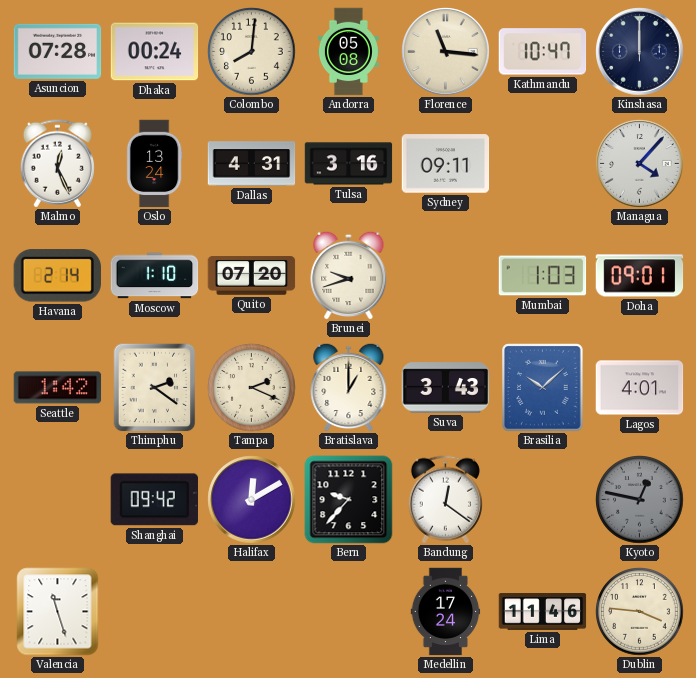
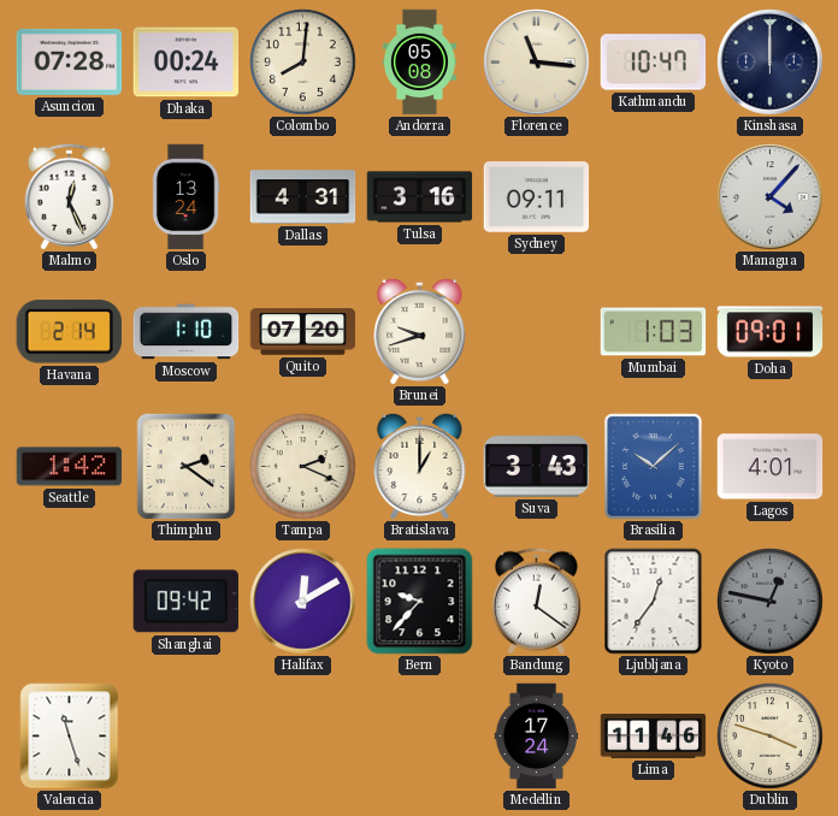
Ljubljana: none -> 12:36 (654, 602)
Dublin: 3:46 -> 3:48 (771, 737)
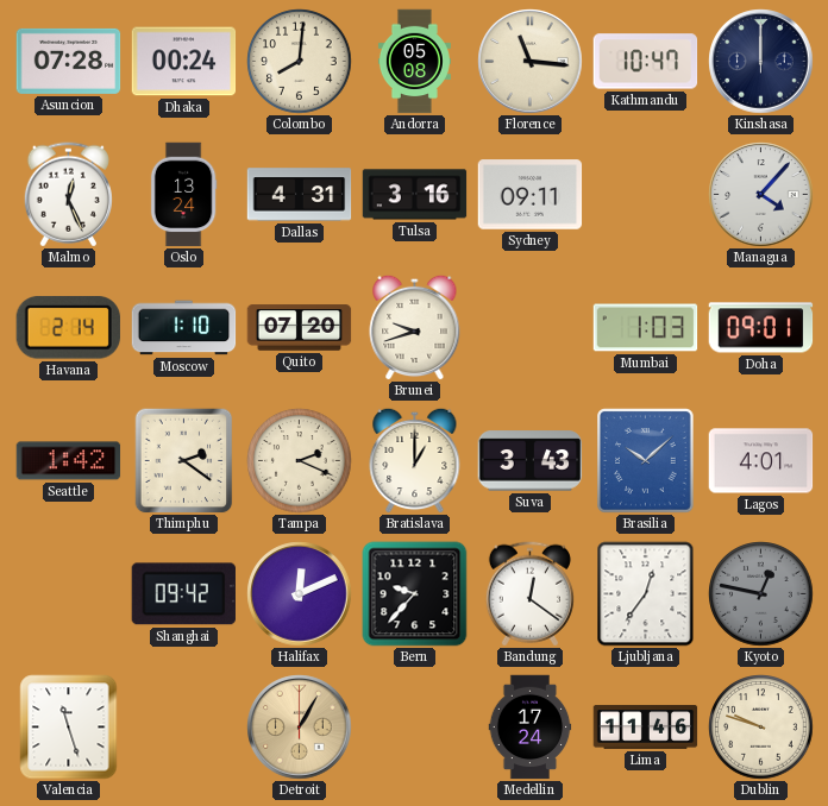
Halifax: 12:10 -> 12:11 (300, 594)
Detroit: none -> 1:05 (300, 728)
Dublin: 3:48 -> 9:48 (761, 728)
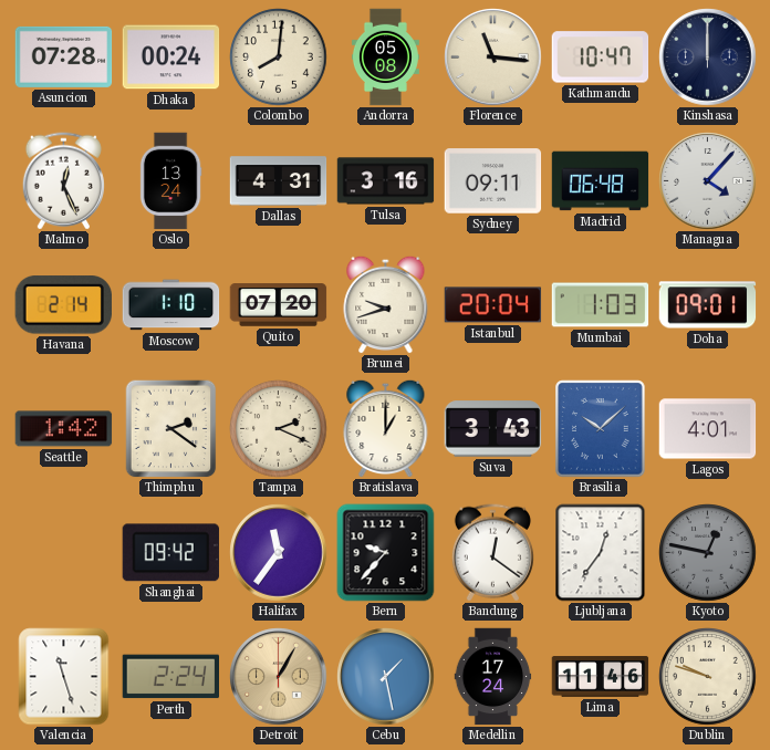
Madrid: none -> 06:48 (601, 181)
Istanbul: none -> 20:04 (493, 305)
Halifax: 12:11 -> 11:36 (279, 553)
Perth: none -> 2:24 (170, 677)
Cebu: none -> 1:28 (386, 677)
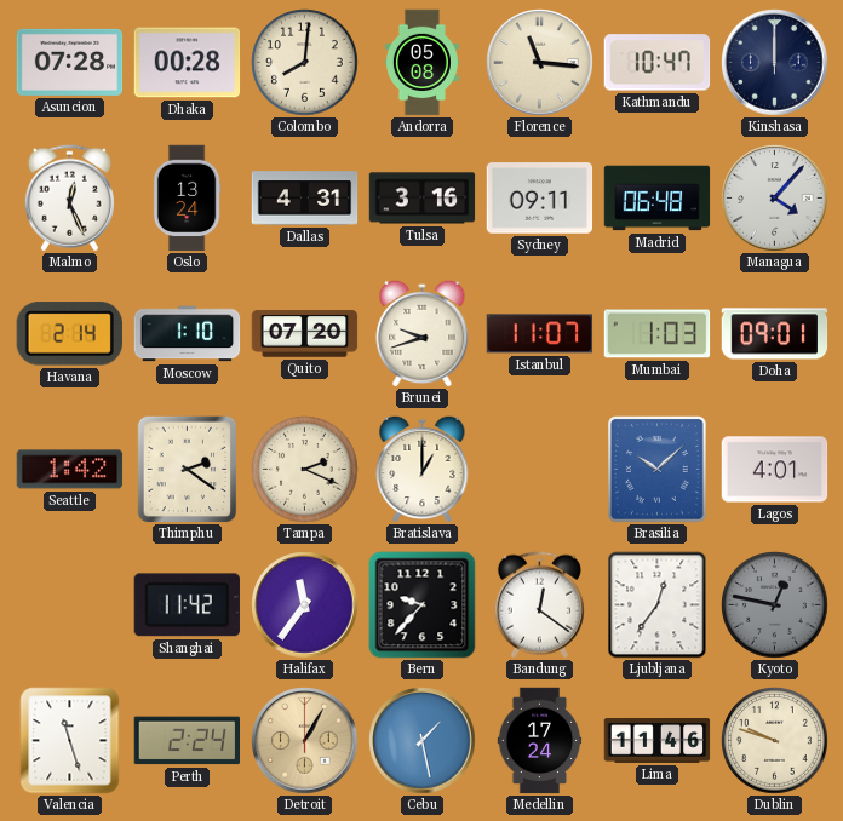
Dhaka: 00:24 -> 00:28 (188, 63)
Istanbul: 20:04 -> 11:07 (540, 334)
Suva: 3:43 -> none (493, 429)
Shanghai: 09:42 -> 11:42 (187, 605)
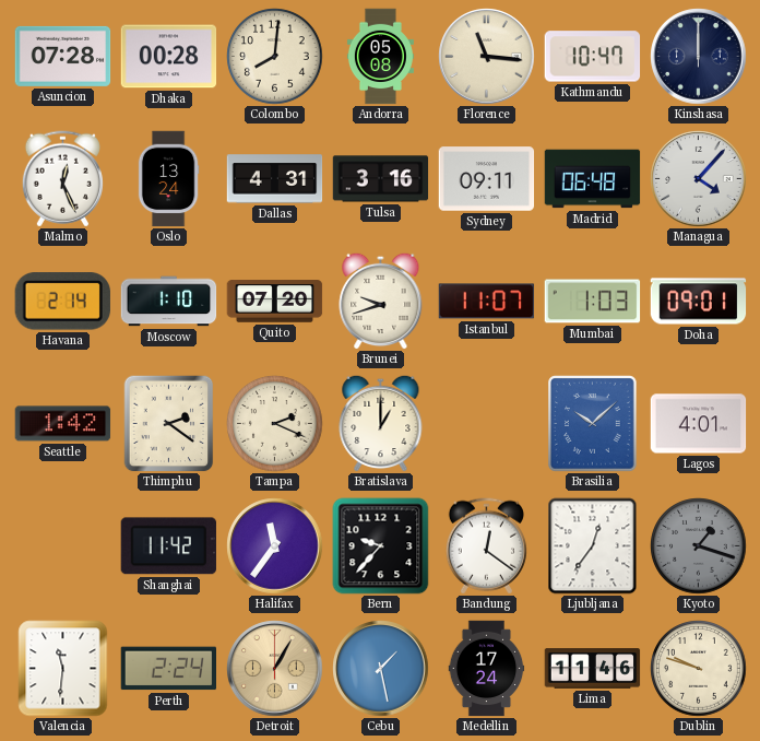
Kyoto: 12:47 -> 1:18 (699, 546)
Valencia: 11:27 -> 11:31 (63, 669)
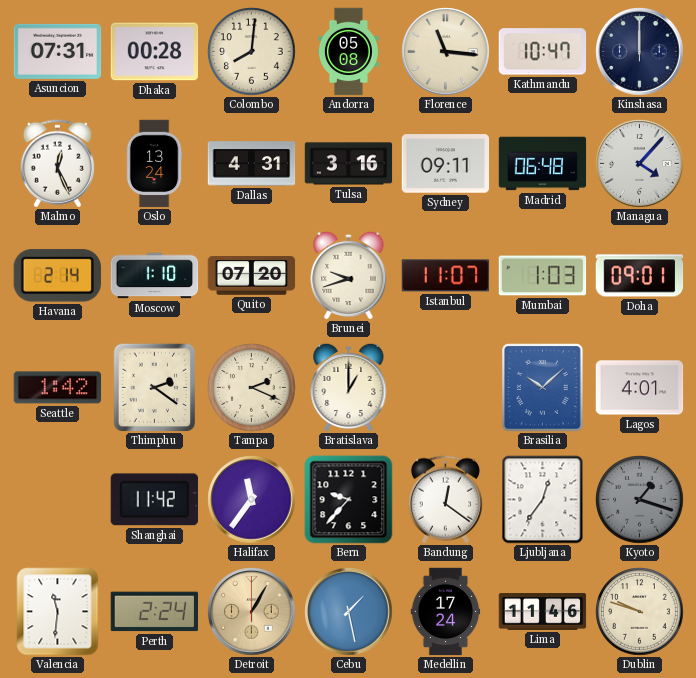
Asuncion: 07:28 -> 07:31 (58, 51)
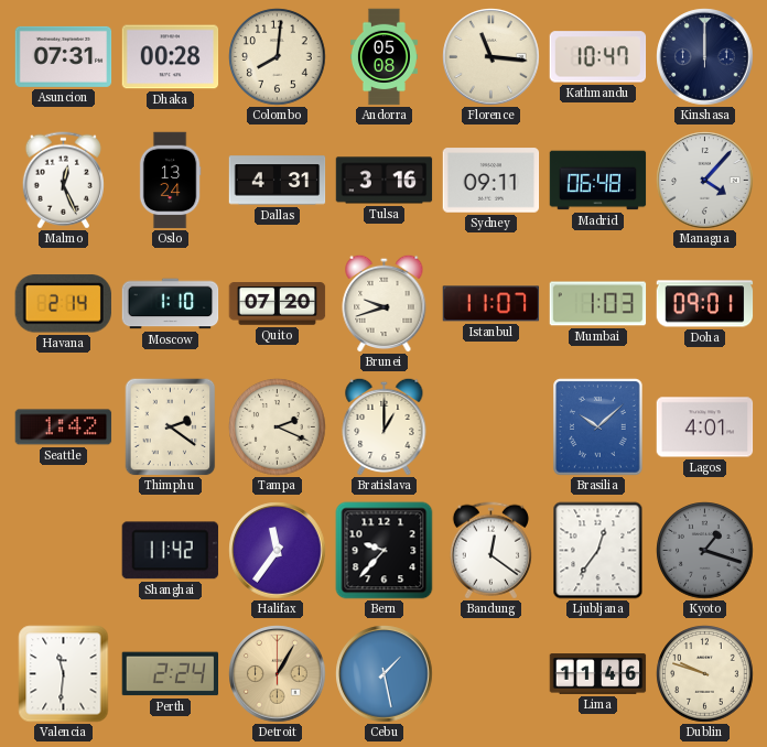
Medellin: 17:24 -> none (446, 612)
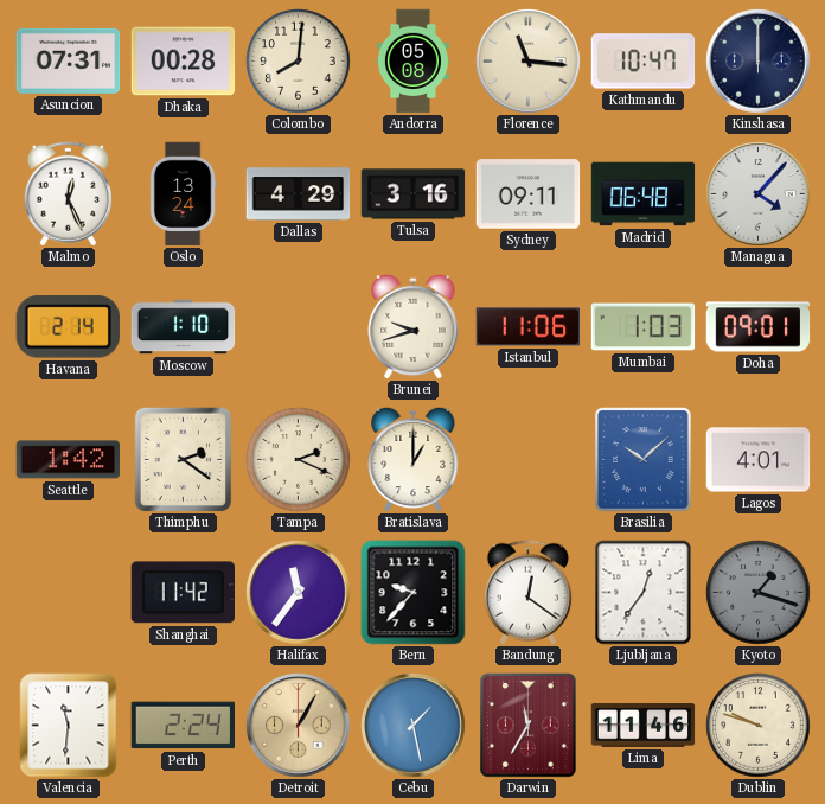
Dallas: 4:31 -> 4:29 (299, 194)
Quito: 07:20 -> none (278, 304)
Istanbul: 11:07 -> 11:06 (529, 327)
Darwin: none -> 11:35 (529, 726)
